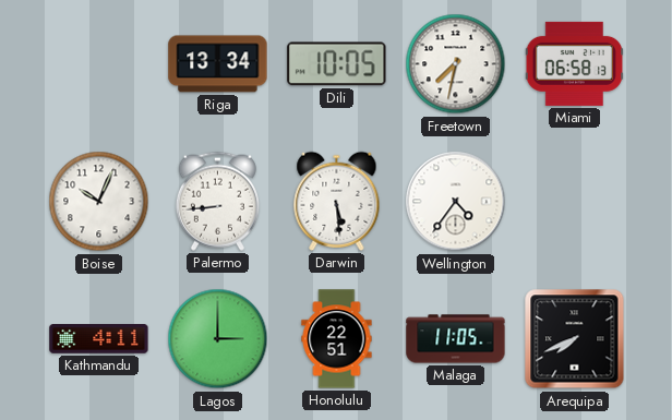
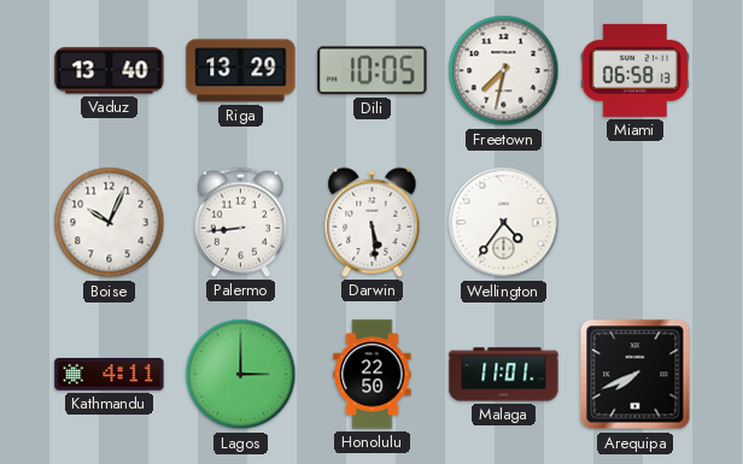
Vaduz: none -> 13:40 (110, 71)
Riga: 13:34 -> 13:29 (241, 71)
Honolulu: 22:51 -> 22:50 (373, 375)
Malaga: 11:05 -> 11:01 (504, 375)
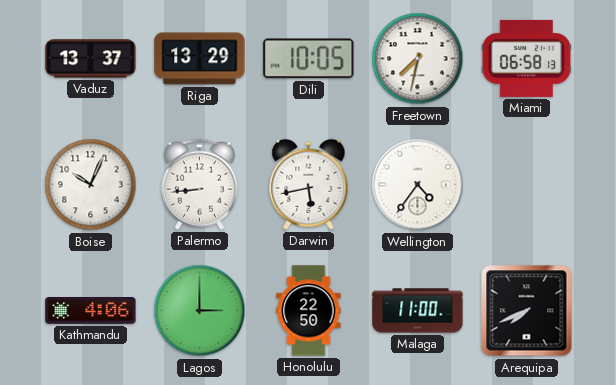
Vaduz: 13:40 -> 13:37 (91, 59)
Darwin: 5:29 -> 5:43 (309, 184)
Kathmandu: 4:11 -> 4:06 (91, 311)
Malaga: 11:01 -> 11:00 (418, 311)
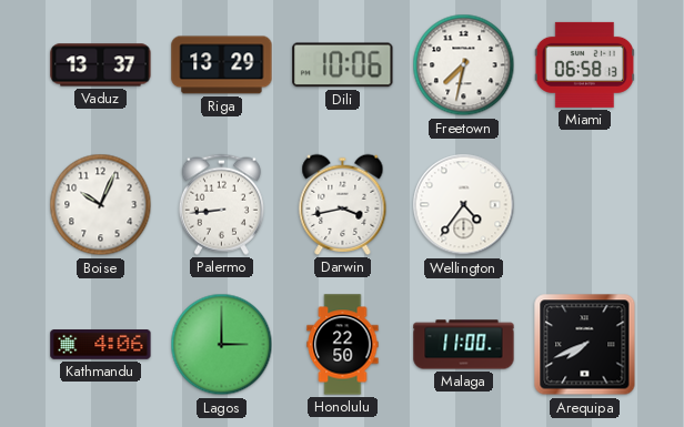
Dili: 10:05 -> 10:06 (343, 65)
Darwin: 5:43 -> 3:43 (343, 204)
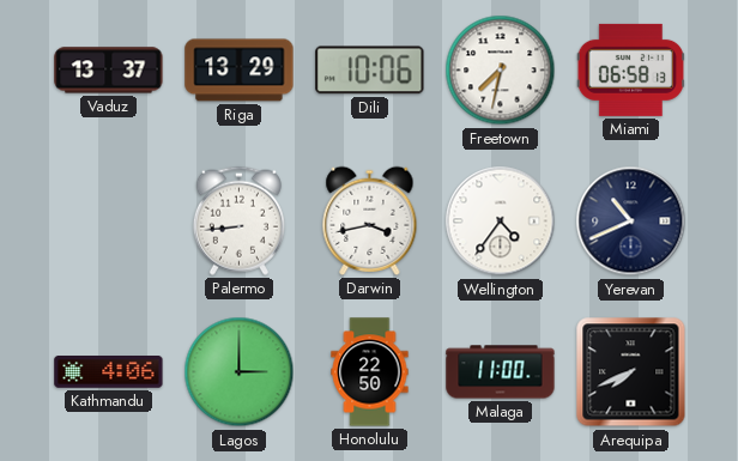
Boise: 10:04 -> none (101, 205)
Yerevan: none -> 10:41 (631, 222)
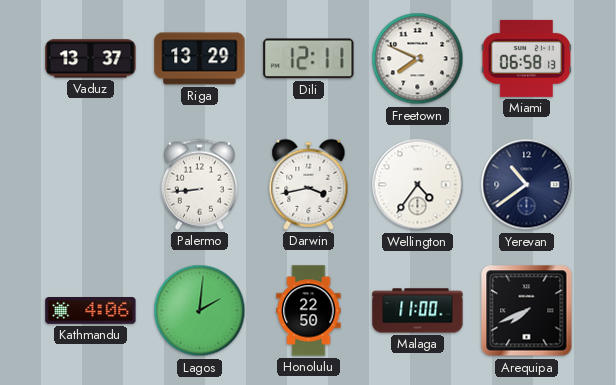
Dili: 10:06 -> 12:11 (309, 59)
Freetown: 7:32 -> 7:49 (418, 59)
Yerevan: 10:41 -> 10:39 (527, 185)
Lagos: 3:00 -> 2:01 (200, 311)
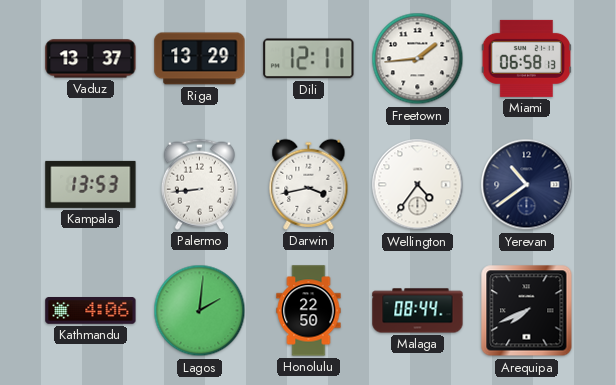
Freetown: 7:49 -> 1:44 (418, 59)
Kampala: none -> 13:53 (91, 184)
Malaga: 11:00 -> 08:44 (418, 311)
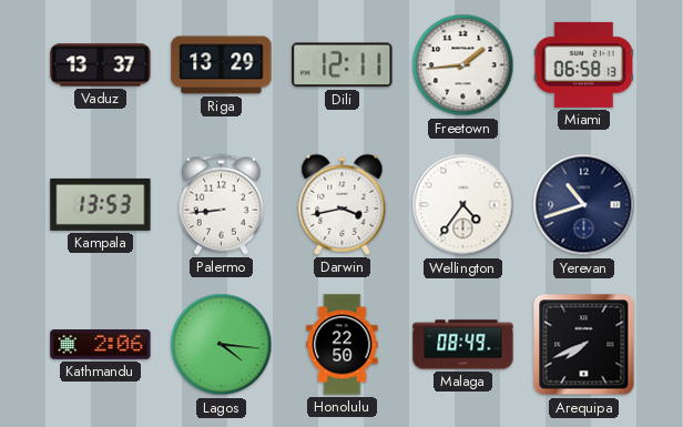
Yerevan: 10:39 -> 10:42 (584, 205)
Kathmandu: 4:06 -> 2:06 (101, 345)
Lagos: 2:01 -> 4:16 (222, 345)
Malaga: 08:44 -> 08:49 (463, 345)
